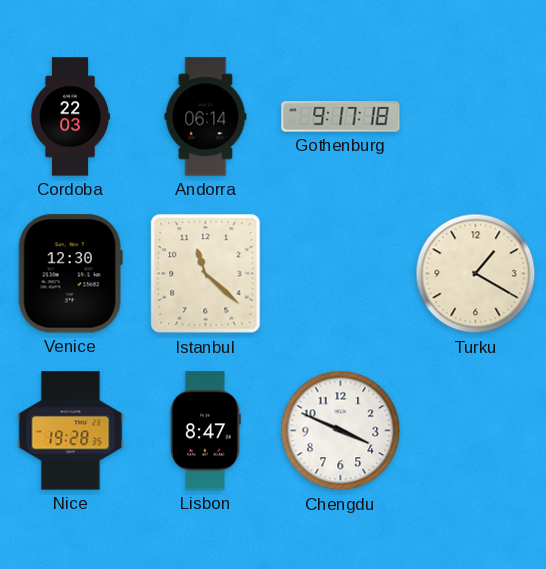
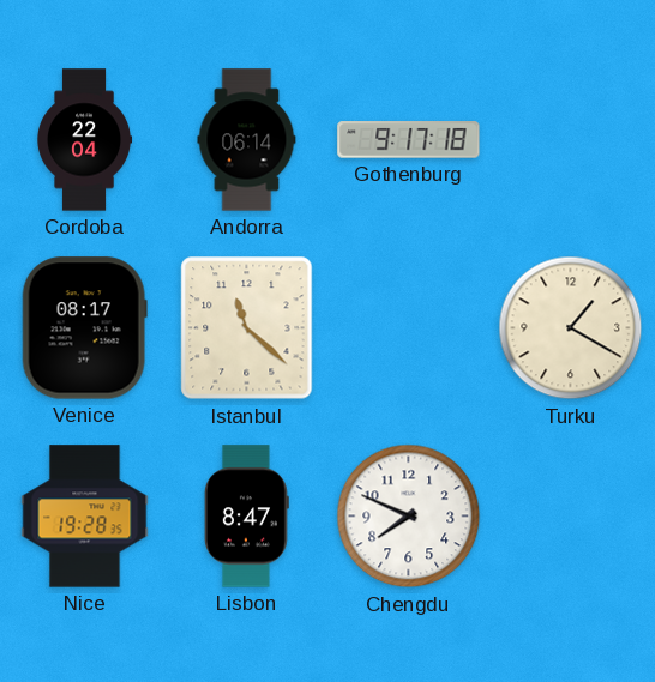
Cordoba: 22:03 -> 22:04 (85, 140)
Venice: 12:30 -> 08:17 (84, 328)
Chengdu: 3:49 -> 7:49 (409, 517)
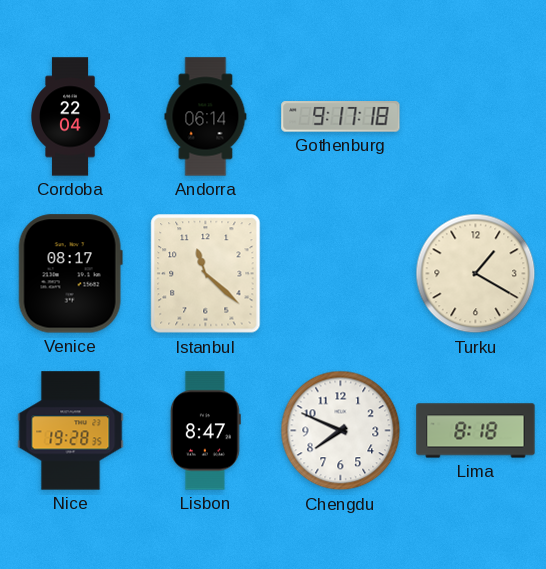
Lima: none -> 8:18 (476, 431)
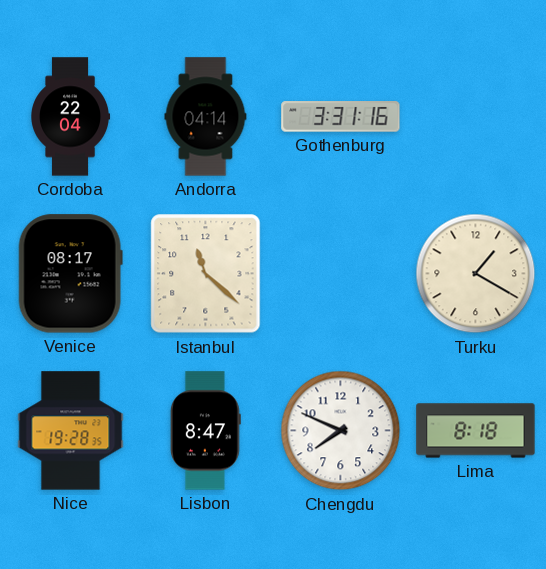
Andorra: 06:14 -> 04:14 (206, 117)
Gothenburg: 9:17 -> 3:31 (341, 117)
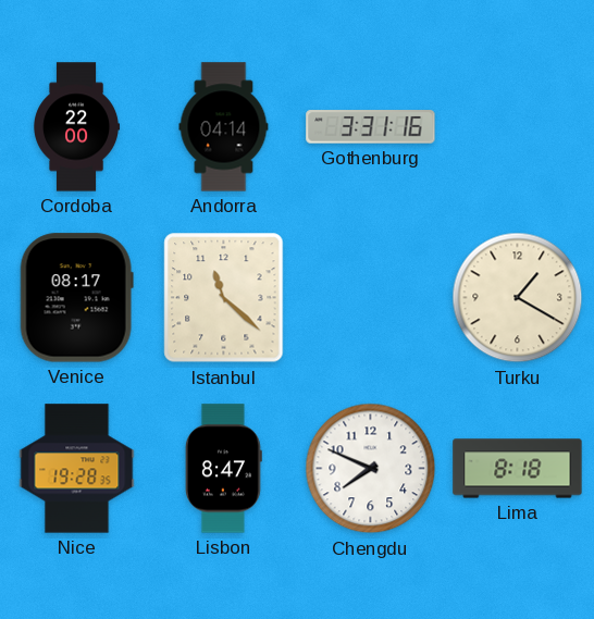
Cordoba: 22:04 -> 22:00 (77, 127)
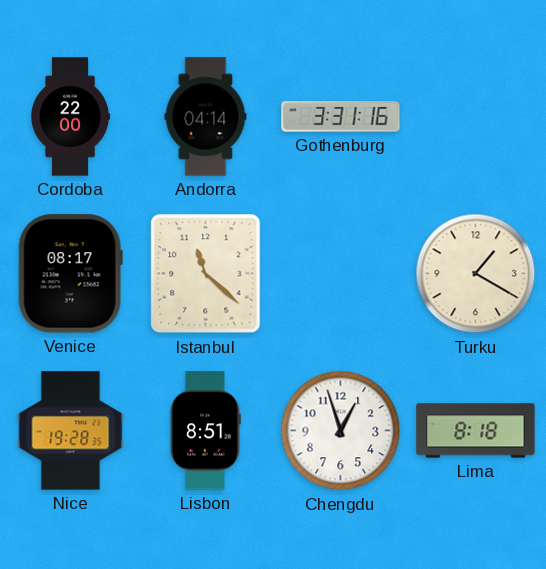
Lisbon: 8:47 -> 8:51 (205, 431)
Chengdu: 7:49 -> 12:57 (341, 431)
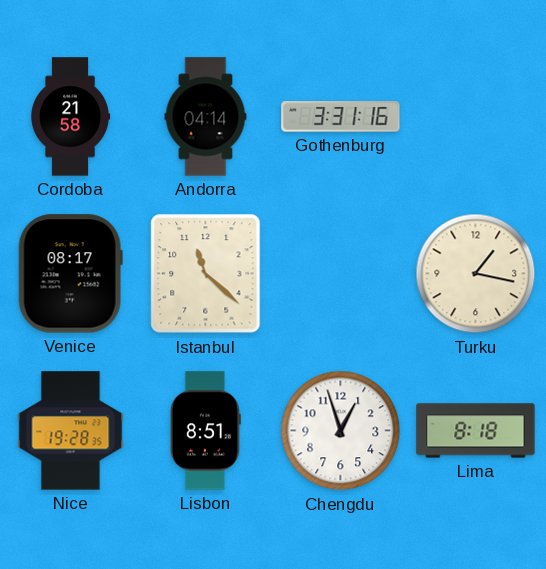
Cordoba: 22:00 -> 21:58 (71, 117)
Turku: 1:20 -> 1:17 (476, 274)
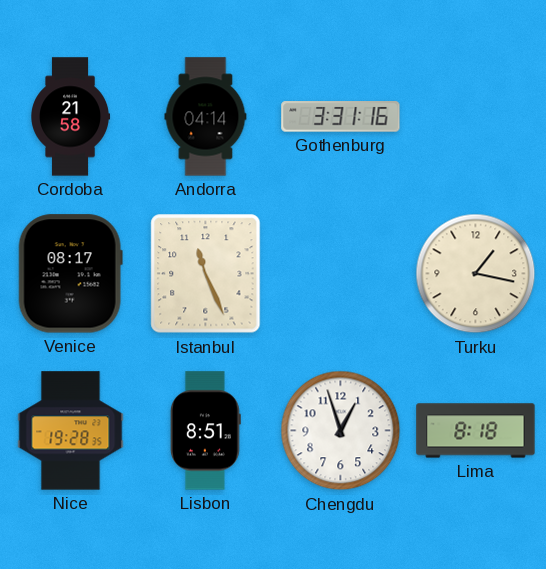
Istanbul: 11:22 -> 11:26 (206, 274)
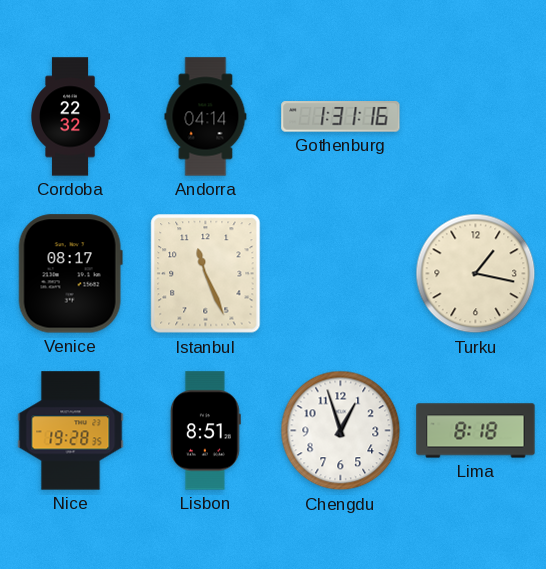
Cordoba: 21:58 -> 22:32 (71, 117)
Gothenburg: 3:31 -> 1:31 (341, 117)
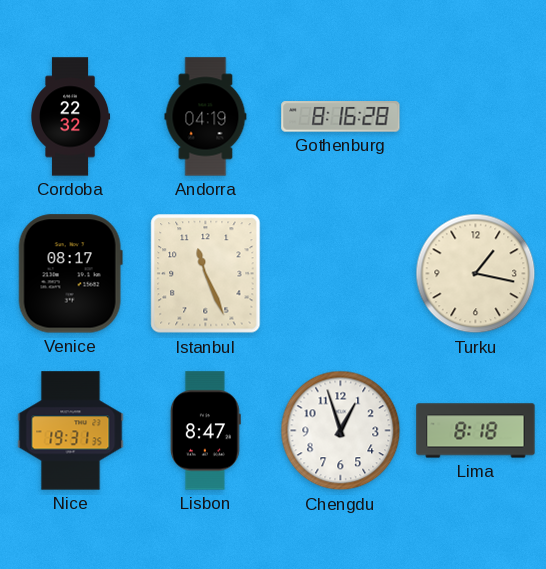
Andorra: 04:14 -> 04:19 (206, 117)
Gothenburg: 1:31 -> 8:16 (341, 117)
Nice: 19:28 -> 19:31 (71, 431)
Lisbon: 8:51 -> 8:47 (205, 431)
